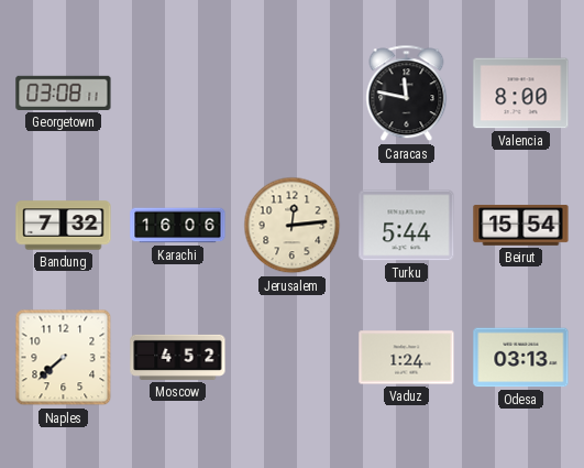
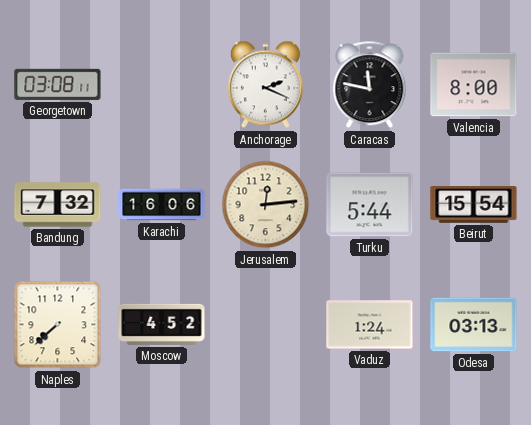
Anchorage: none -> 2:19 (265, 85)
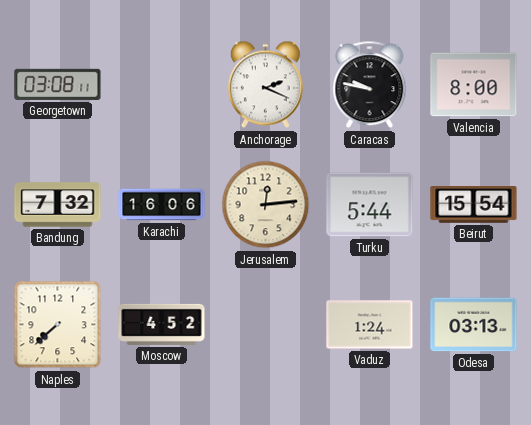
Caracas: 11:47 -> 9:47 (370, 85)
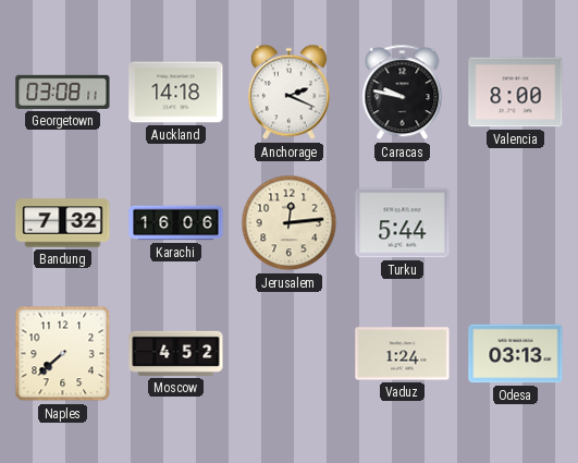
Auckland: none -> 14:18 (176, 93)
Beirut: 15:54 -> none (474, 205)
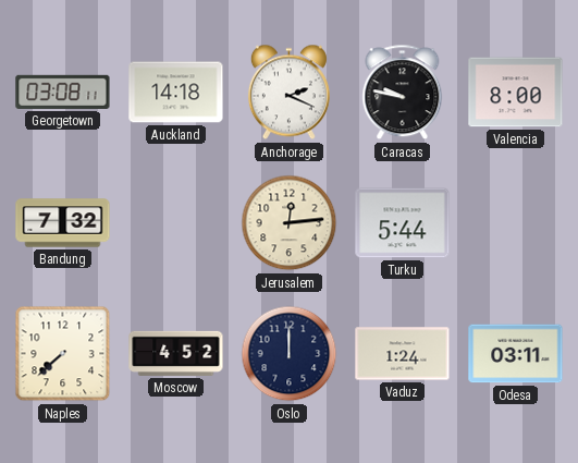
Karachi: 16:06 -> none (176, 223)
Oslo: none -> 12:00 (290, 354)
Odesa: 03:13 -> 03:11 (516, 354)
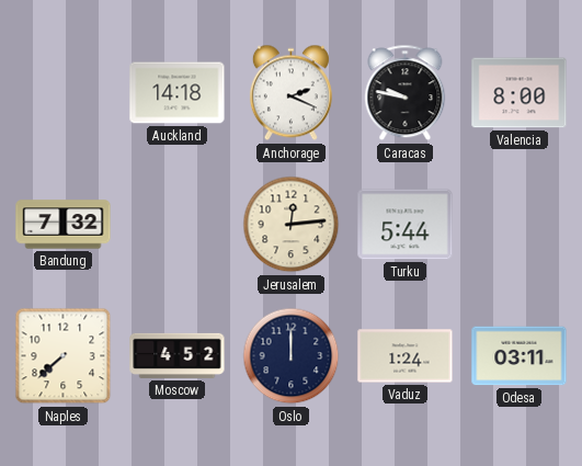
Georgetown: 03:08 -> none (63, 92)
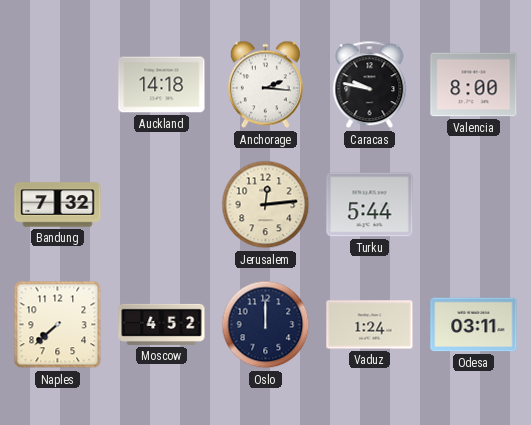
Anchorage: 2:19 -> 2:16 (265, 85)
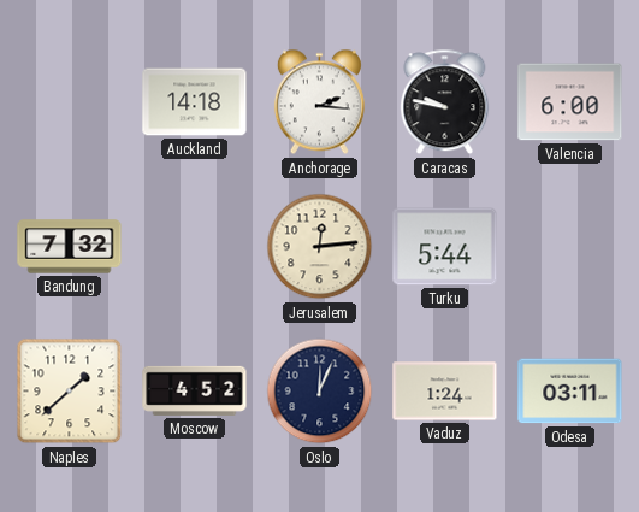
Valencia: 8:00 -> 6:00 (570, 102)
Naples: 7:38 -> 1:38 (70, 392)
Oslo: 12:00 -> 12:04 (320, 392)
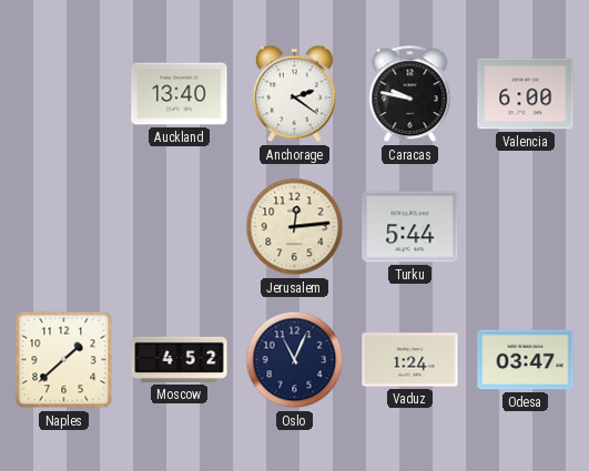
Auckland: 14:18 -> 13:40 (180, 94)
Anchorage: 2:16 -> 2:21 (294, 94)
Bandung: 7:32 -> none (70, 247)
Oslo: 12:04 -> 11:04 (295, 360)
Odesa: 03:11 -> 03:47 (526, 360)
